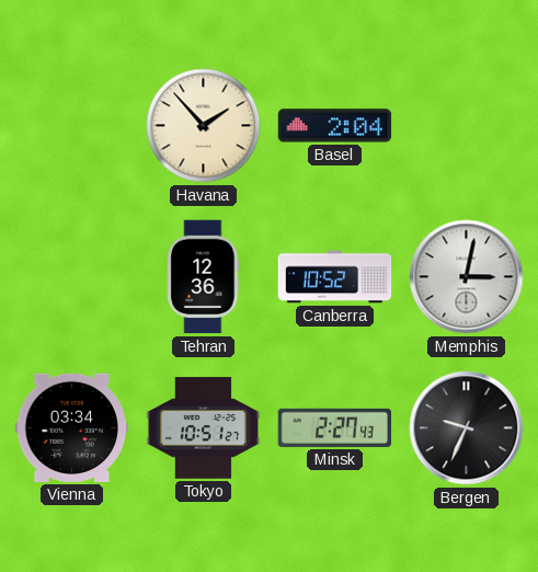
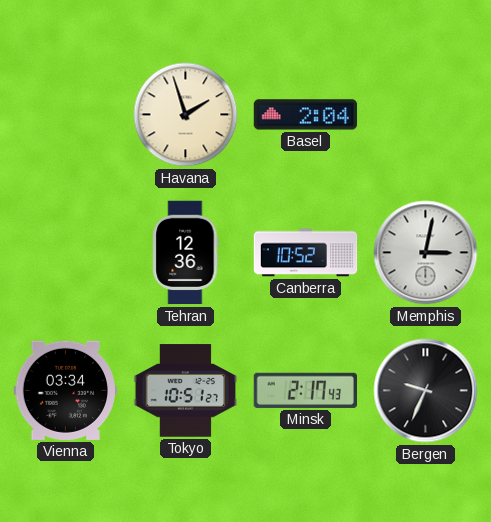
Havana: 1:53 -> 1:57 (186, 115)
Minsk: 2:27 -> 2:17 (305, 390)
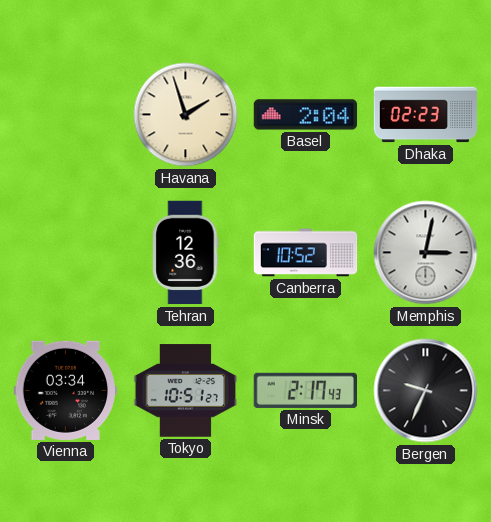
Dhaka: none -> 02:23 (426, 115)
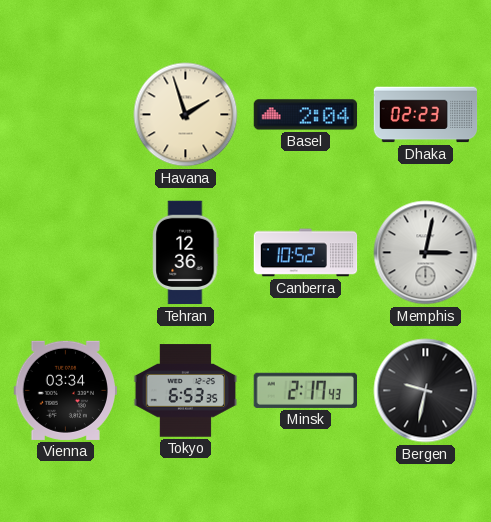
Tokyo: 10:51 -> 6:53 (186, 391)
Bergen: 9:34 -> 9:32 (426, 391)
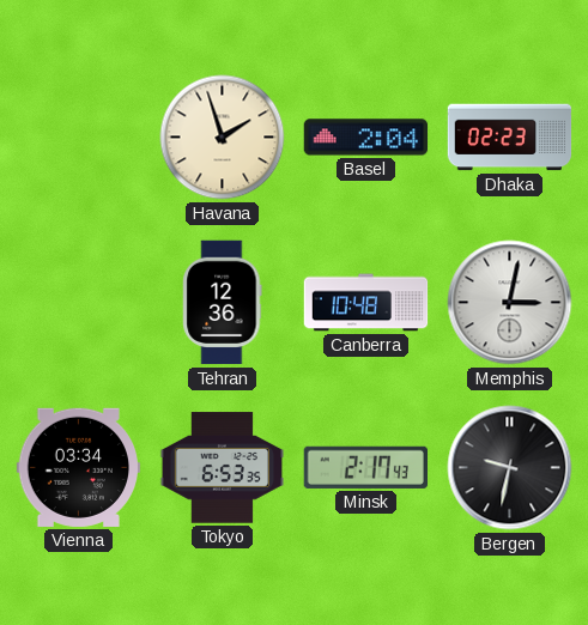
Canberra: 10:52 -> 10:48 (366, 303)
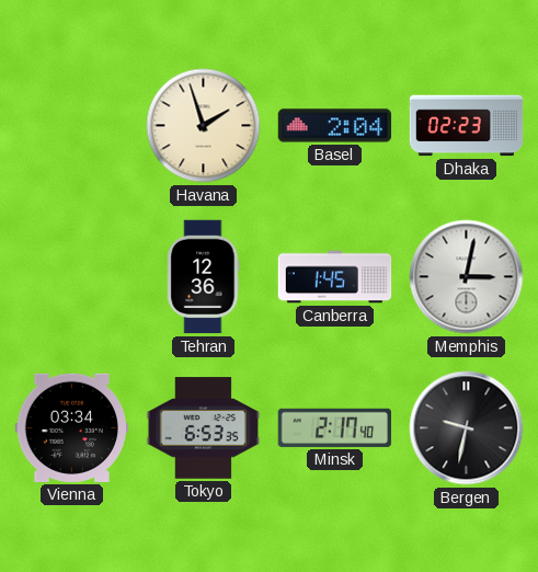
Canberra: 10:48 -> 1:45 (335, 277)
Minsk: 2:17:43 -> 2:17:40 (334, 427)
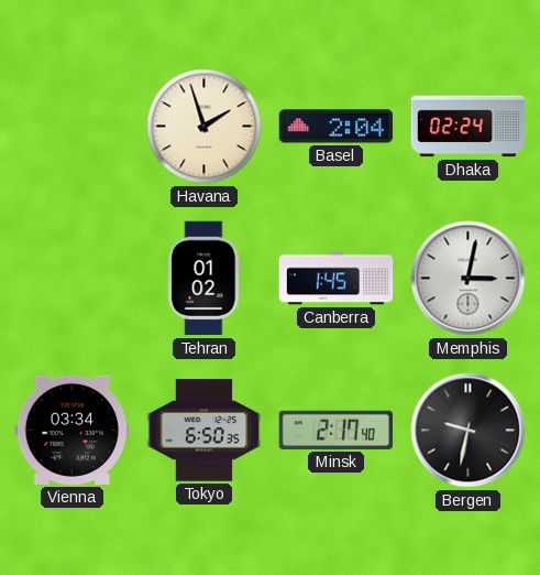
Dhaka: 02:23 -> 02:24 (469, 127)
Tehran: 12:36 -> 01:02 (205, 279)
Tokyo: 6:53 -> 6:50 (205, 431)
